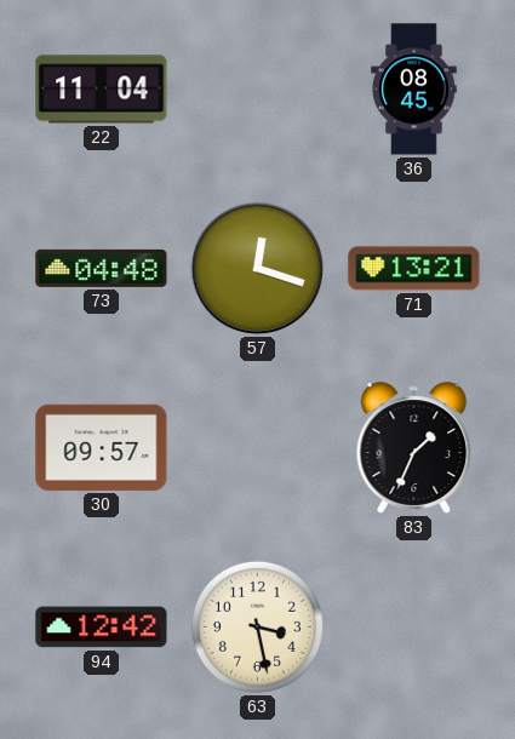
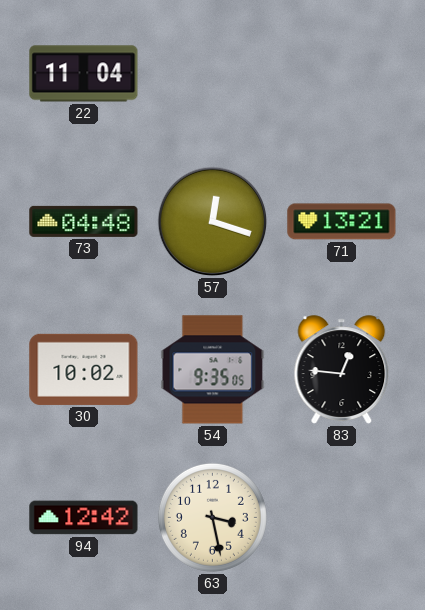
36: 08:45 -> none (414, 90)
30: 09:57 -> 10:02 (84, 369)
54: none -> 9:35 (213, 370)
83: 1:34 -> 12:46 (342, 370)
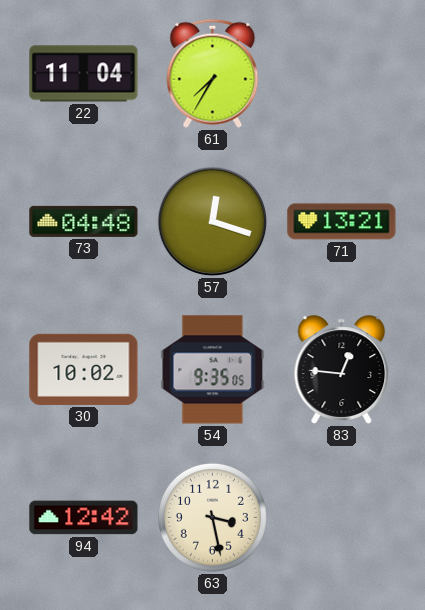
61: none -> 7:35 (213, 73)
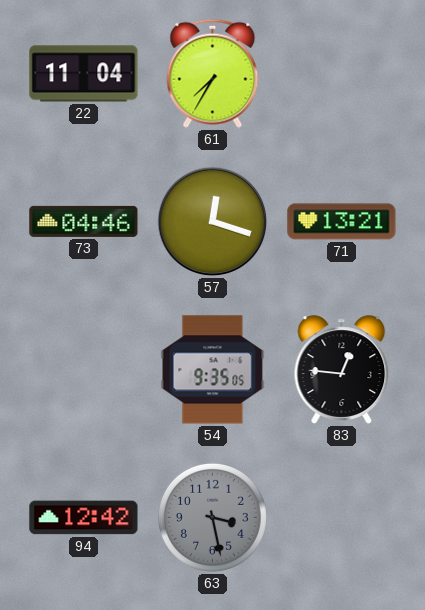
73: 04:48 -> 04:46 (84, 221)
30: 10:02 -> none (84, 369)
63 dial: cream -> grey (212, 517)
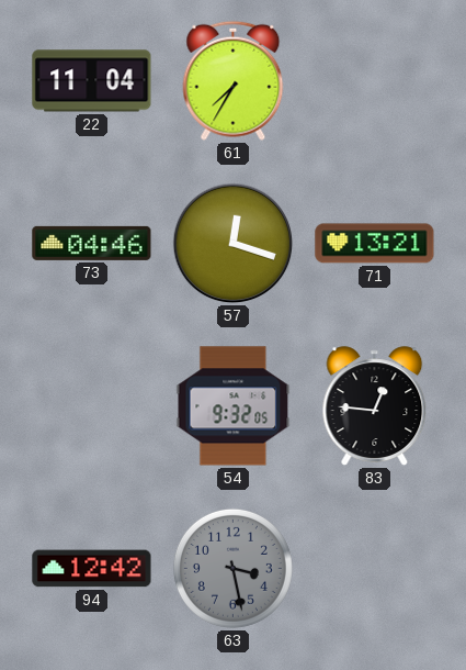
54: 9:35 -> 9:32 (234, 406)
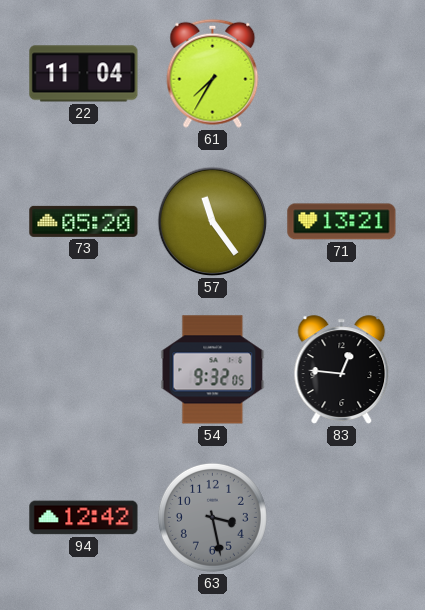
73: 04:46 -> 05:20 (84, 221)
57: 12:18 -> 11:24 (213, 222)
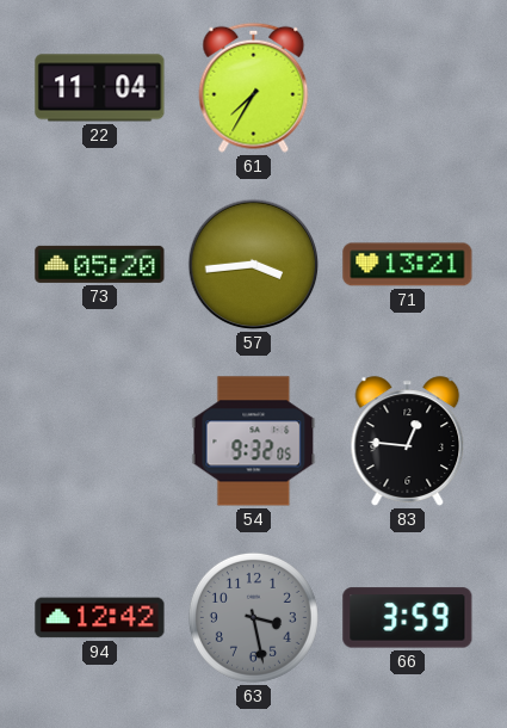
57: 11:24 -> 3:44 (254, 265)
66: none -> 3:59 (408, 618)
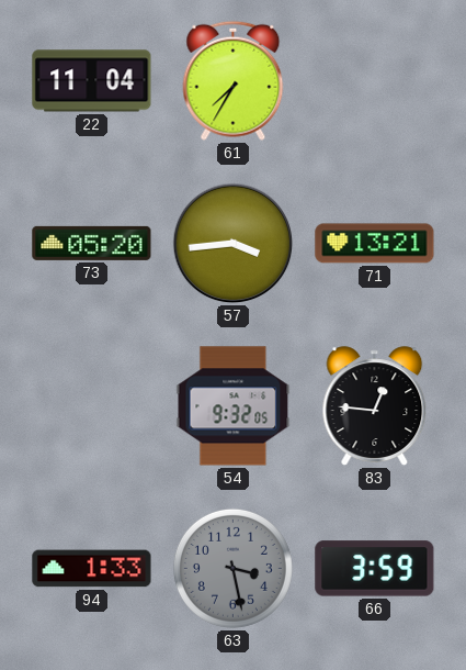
94: 12:42 -> 1:33 (92, 569)
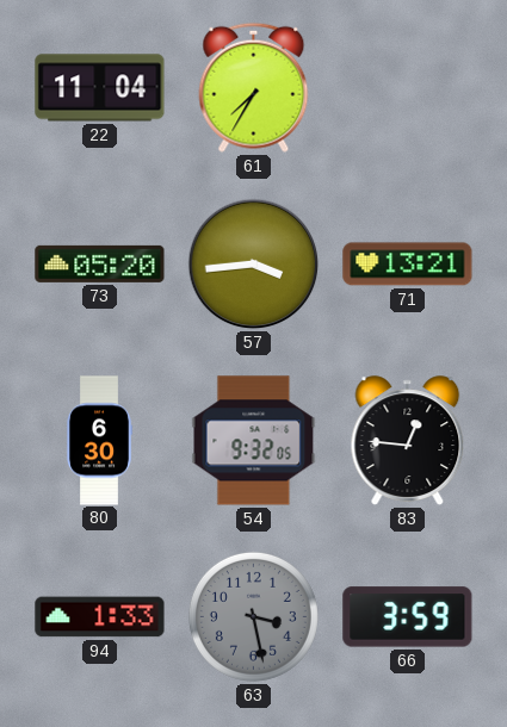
80: none -> 6:30 (99, 441)
